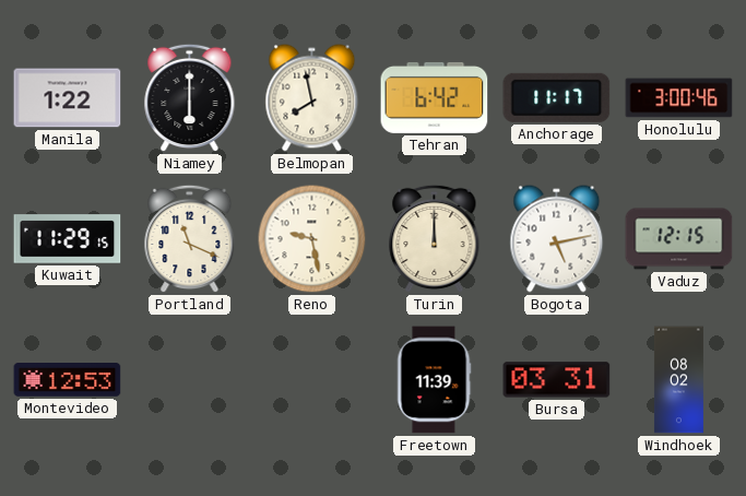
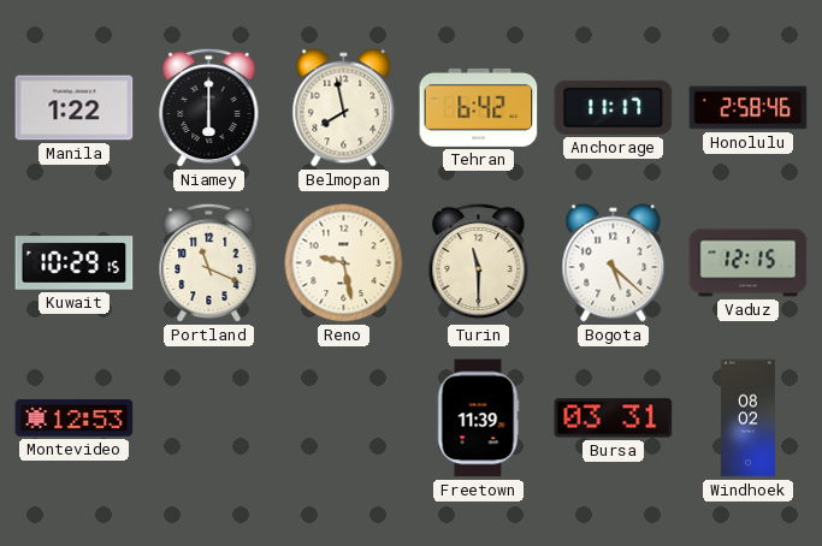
Honolulu: 3:00 -> 2:58 (749, 108)
Kuwait: 11:29 -> 10:29 (75, 263)
Turin: 12:00 -> 11:30 (479, 263)
Bogota: 5:13 -> 5:22 (614, 263)
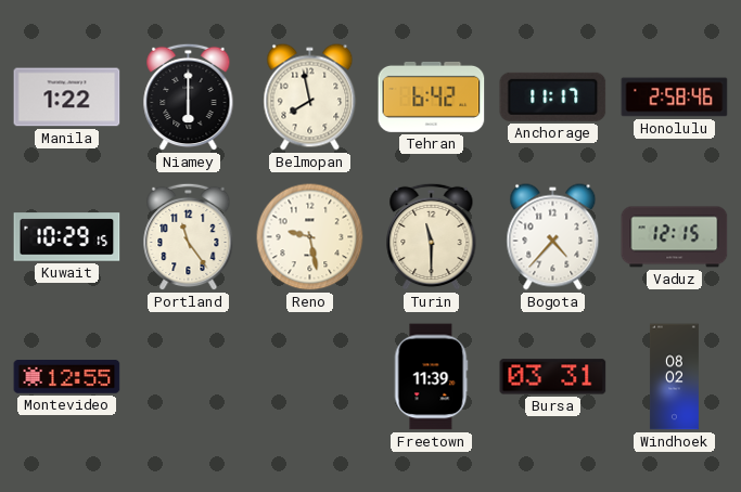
Portland: 11:19 -> 11:24 (189, 237)
Bogota: 5:22 -> 4:37 (553, 237)
Montevideo: 12:53 -> 12:55 (67, 377)
